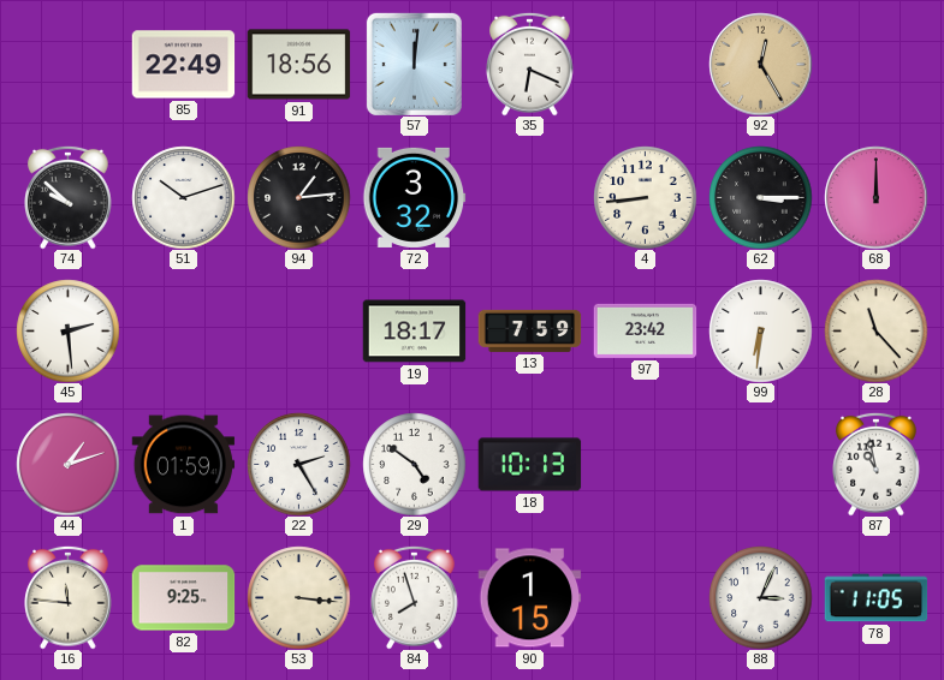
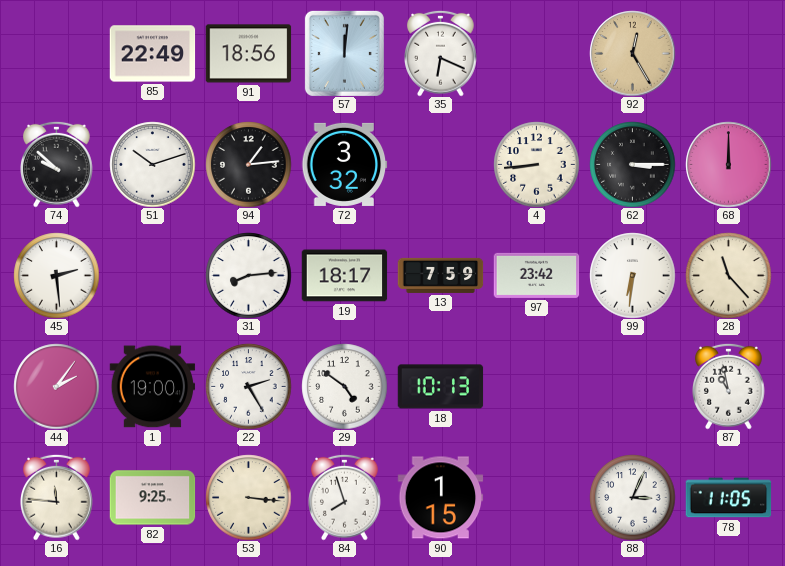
31: none -> 8:14 (248, 275)
44: 1:12 -> 2:06 (56, 386)
1: 01:59 -> 19:00 (152, 387)
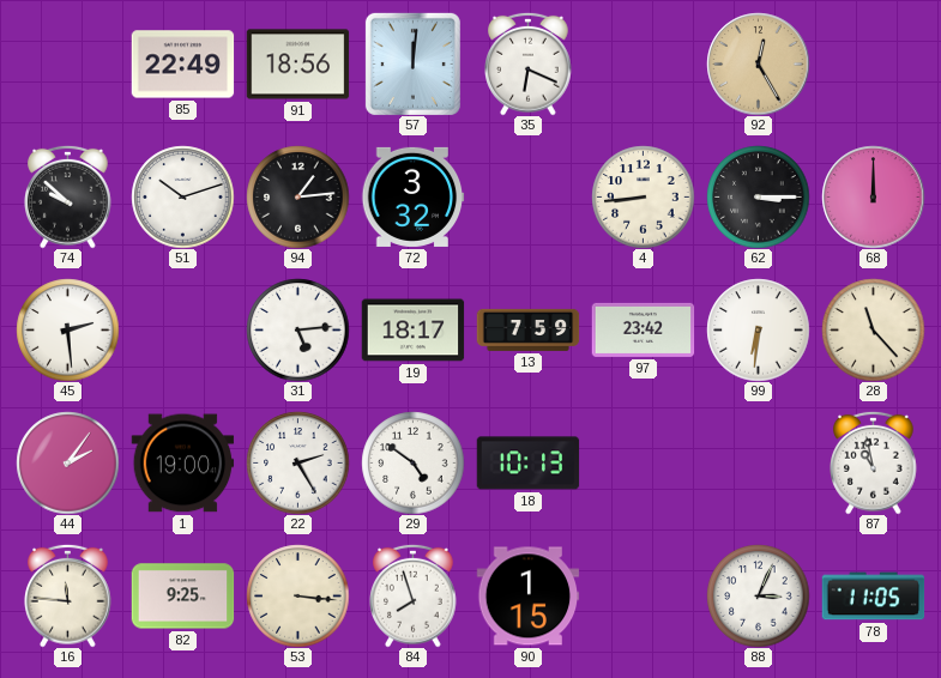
31: 8:14 -> 5:14 (297, 329)
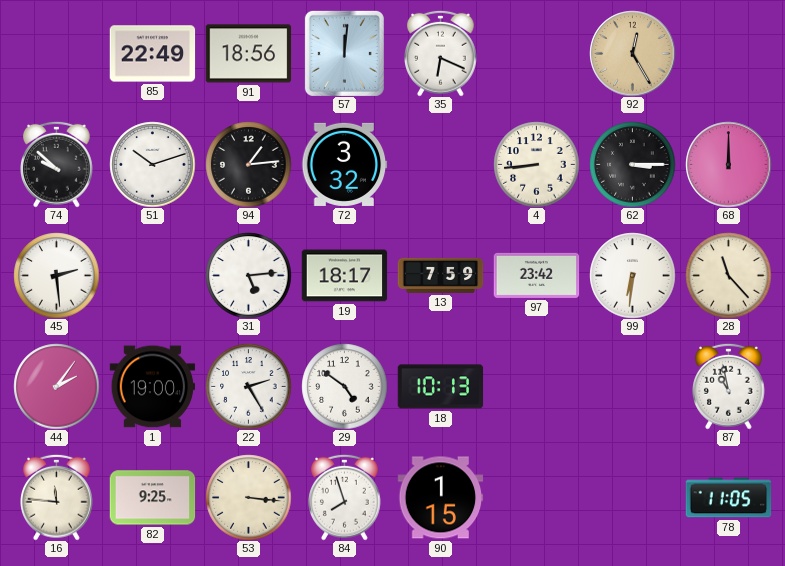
88: 3:04 -> none (758, 595)
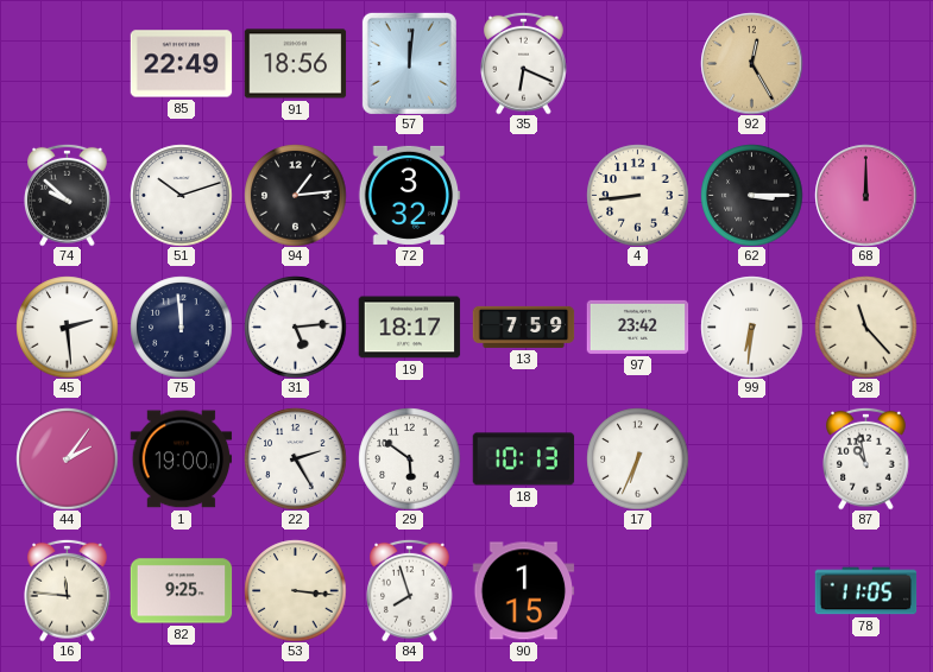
75: none -> 11:59 (181, 327)
29: 4:51 -> 5:51 (409, 458)
17: none -> 6:34 (637, 458)
